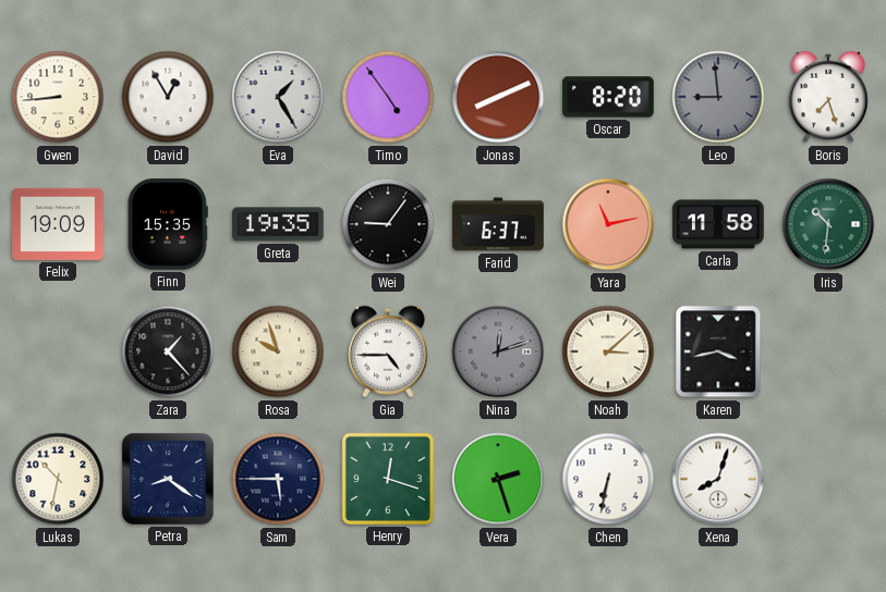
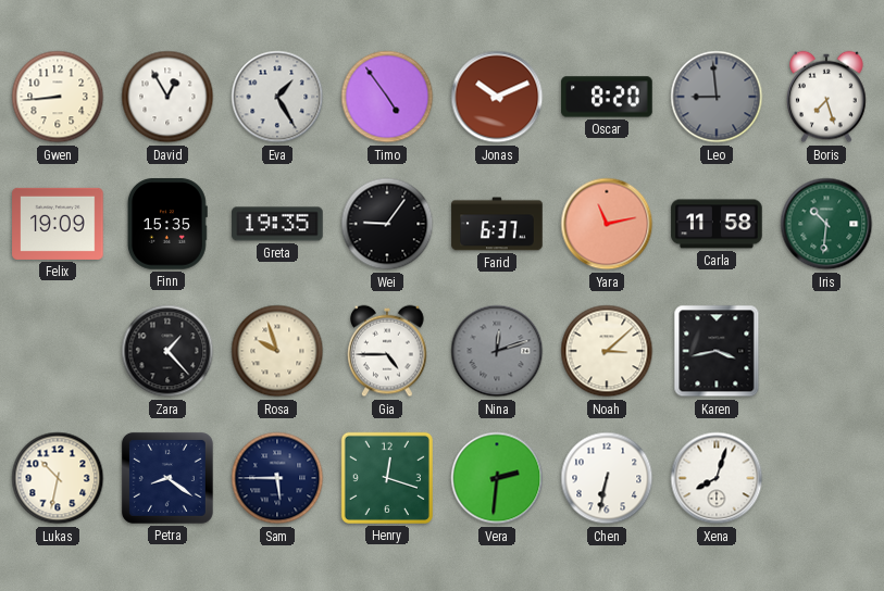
Jonas: 8:11 -> 10:11 (497, 97)
Vera: 2:27 -> 2:31 (497, 478)
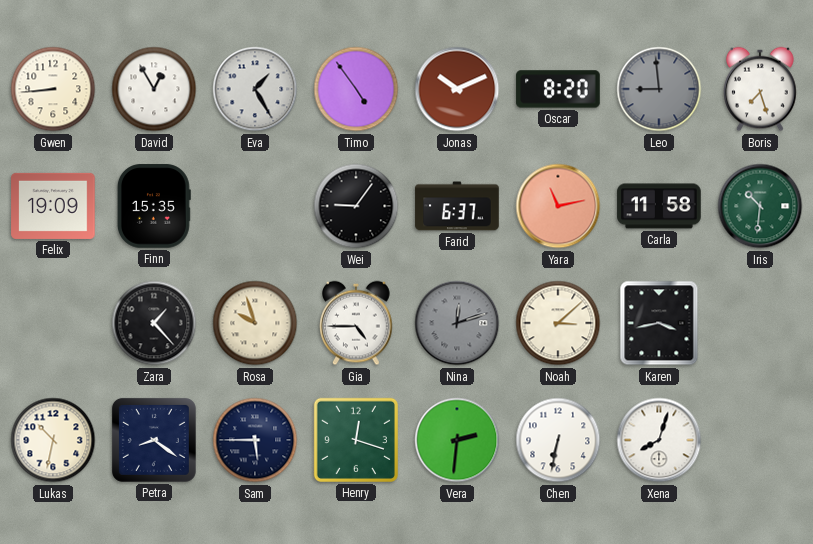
Greta: 19:35 -> none (277, 224)
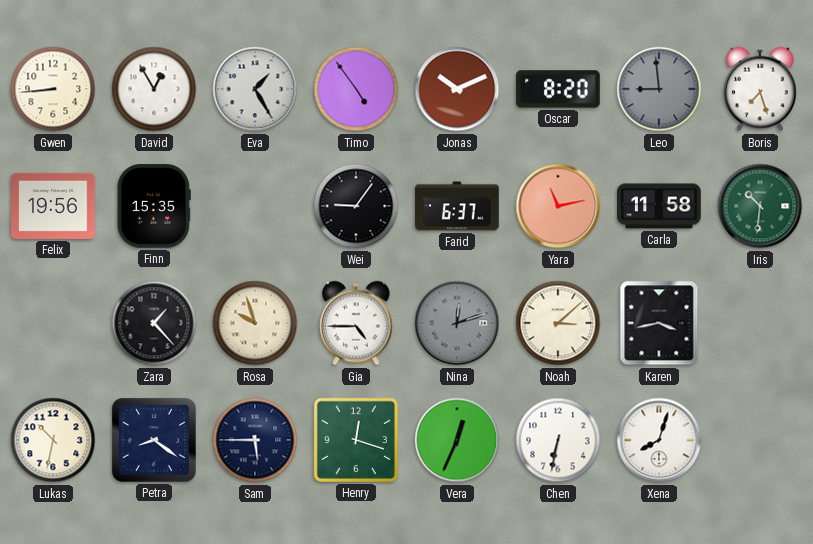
Felix: 19:09 -> 19:56 (53, 206)
Vera: 2:31 -> 12:34 (457, 440)
